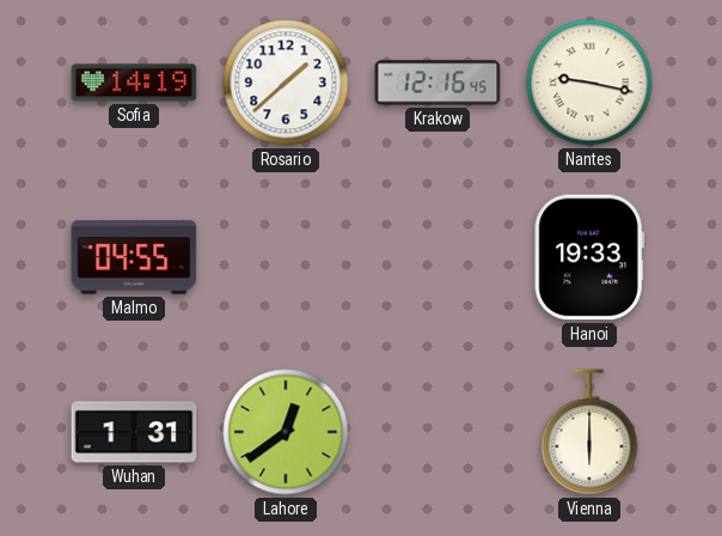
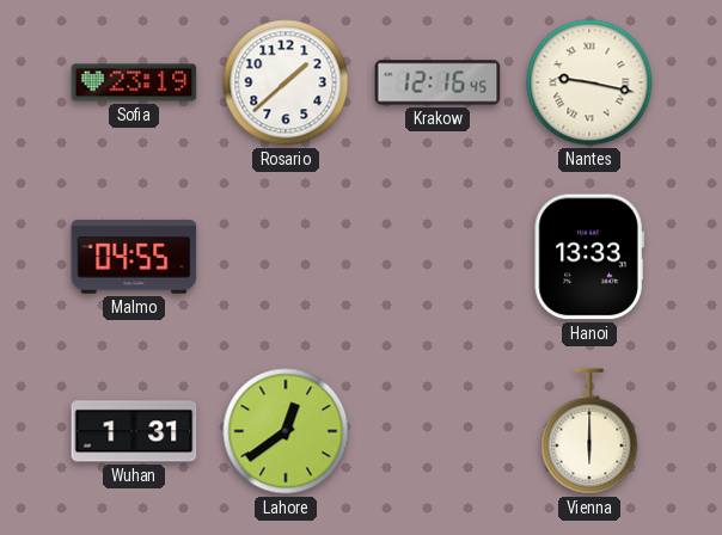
Sofia: 14:19 -> 23:19 (134, 82)
Hanoi: 19:33 -> 13:33 (589, 257)
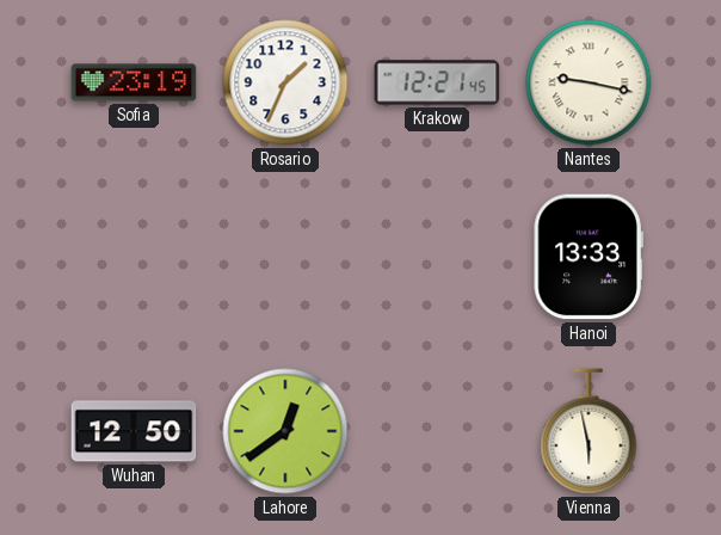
Rosario: 1:38 -> 1:34 (285, 82)
Krakow: 12:16 -> 12:21 (437, 82)
Malmo: 04:55 -> none (134, 257)
Wuhan: 1:31 -> 12:50 (134, 431)
Vienna: 6:00 -> 5:58 (588, 431)
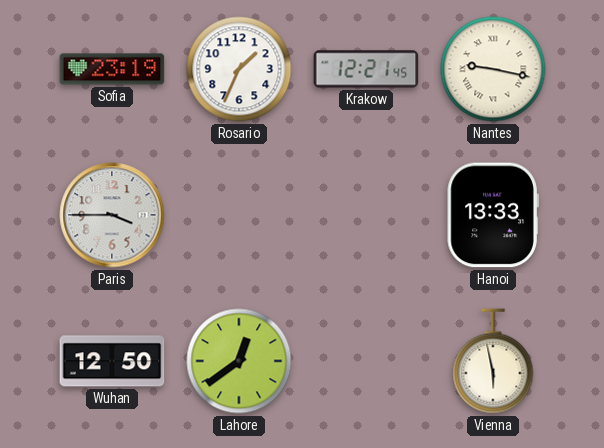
Paris: none -> 3:45 (112, 215)
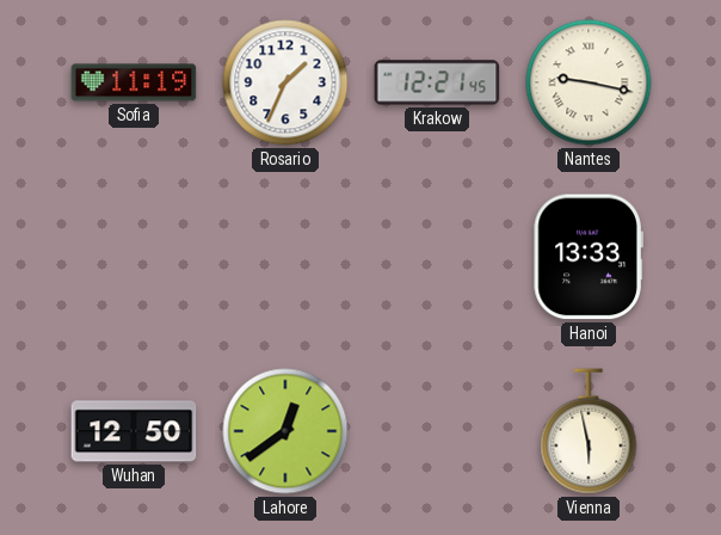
Sofia: 23:19 -> 11:19 (134, 82)
Paris: 3:45 -> none (112, 215)
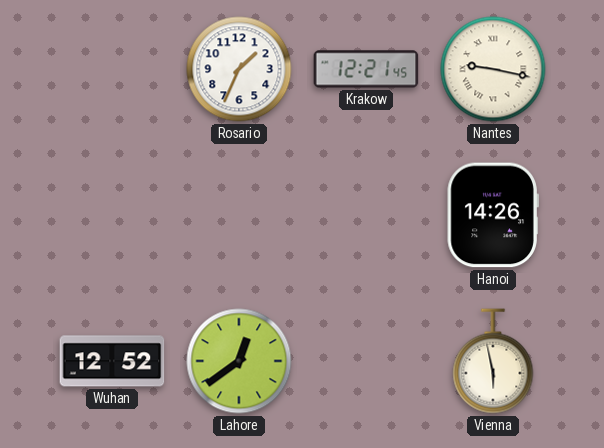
Sofia: 11:19 -> none (134, 82)
Hanoi: 13:33 -> 14:26 (493, 215)
Wuhan: 12:50 -> 12:52 (112, 361)
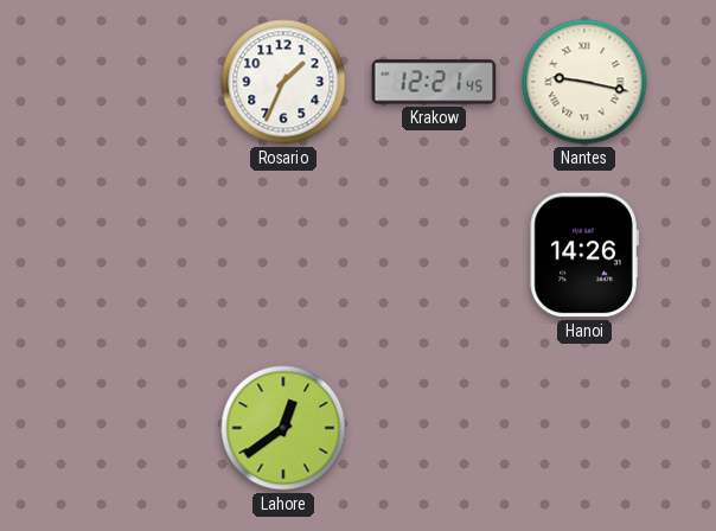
Wuhan: 12:52 -> none (112, 361)
Vienna: 5:58 -> none (493, 361)
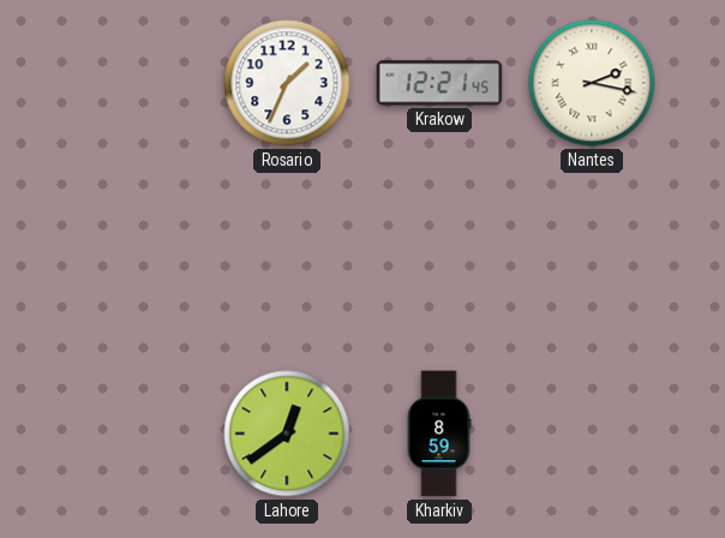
Nantes: 9:17 -> 2:17 (592, 83)
Hanoi: 14:26 -> none (584, 255)
Kharkiv: none -> 8:59 (439, 434)
